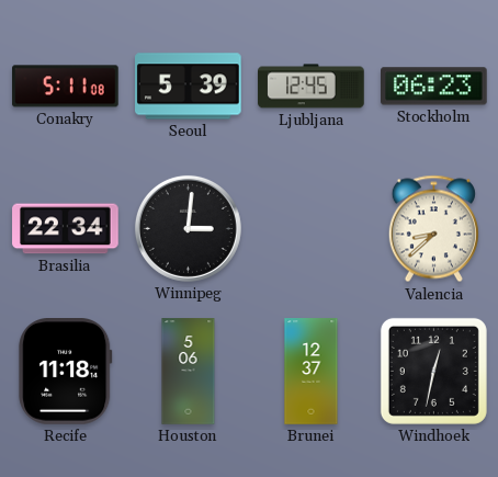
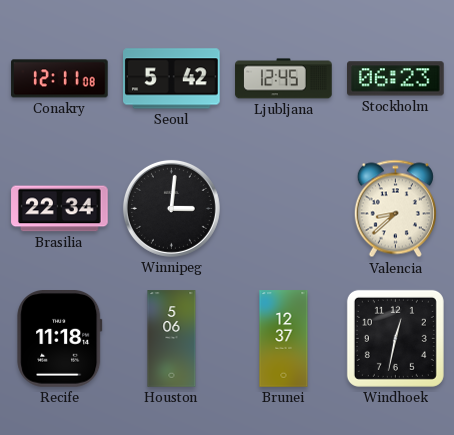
Conakry: 5:11 -> 12:11 (60, 79)
Seoul: 5:39 -> 5:42 (172, 79)
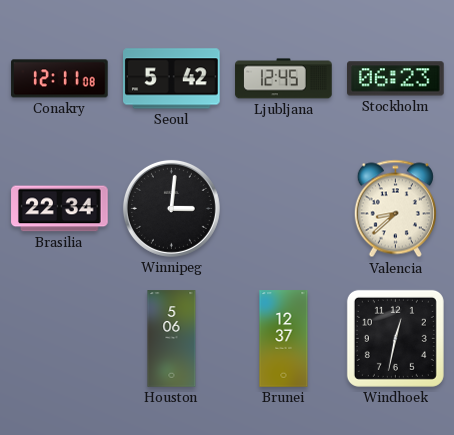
Recife: 11:18 -> none (60, 339)
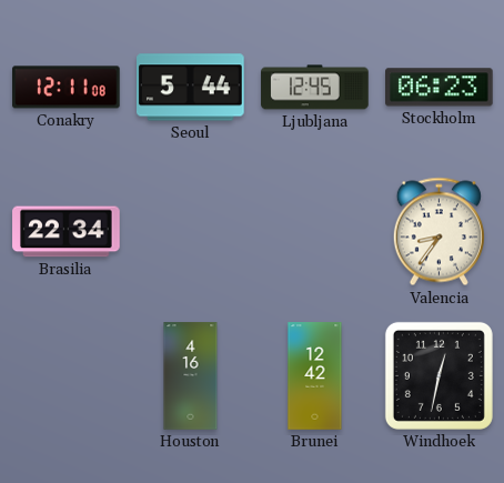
Seoul: 5:42 -> 5:44 (191, 88)
Winnipeg: 3:01 -> none (171, 208)
Valencia: 8:38 -> 8:36 (439, 232)
Houston: 5:06 -> 4:16 (191, 376)
Brunei: 12:37 -> 12:42 (315, 376)
